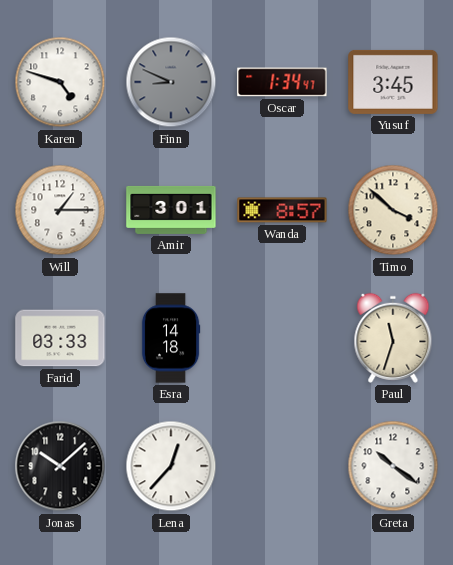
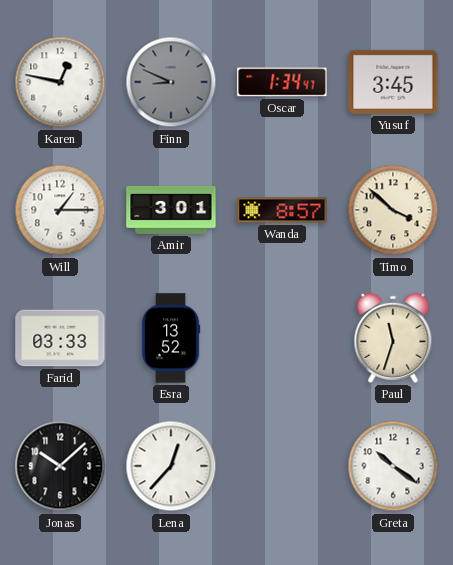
Karen: 4:48 -> 12:47 (60, 82)
Esra: 14:18 -> 13:52 (171, 338)
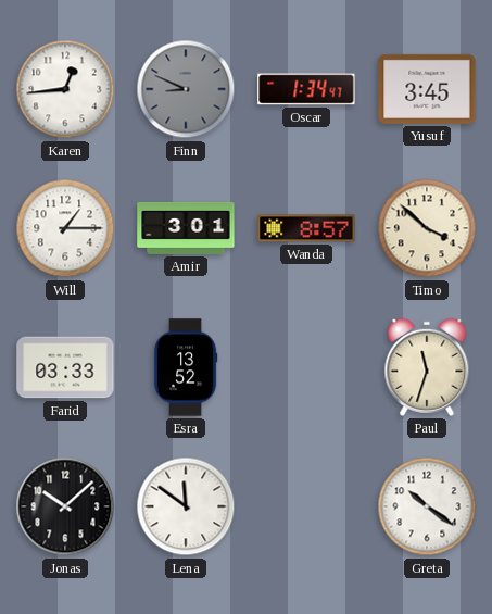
Karen: 12:47 -> 12:44 (65, 89)
Lena: 12:37 -> 11:51 (186, 506)
